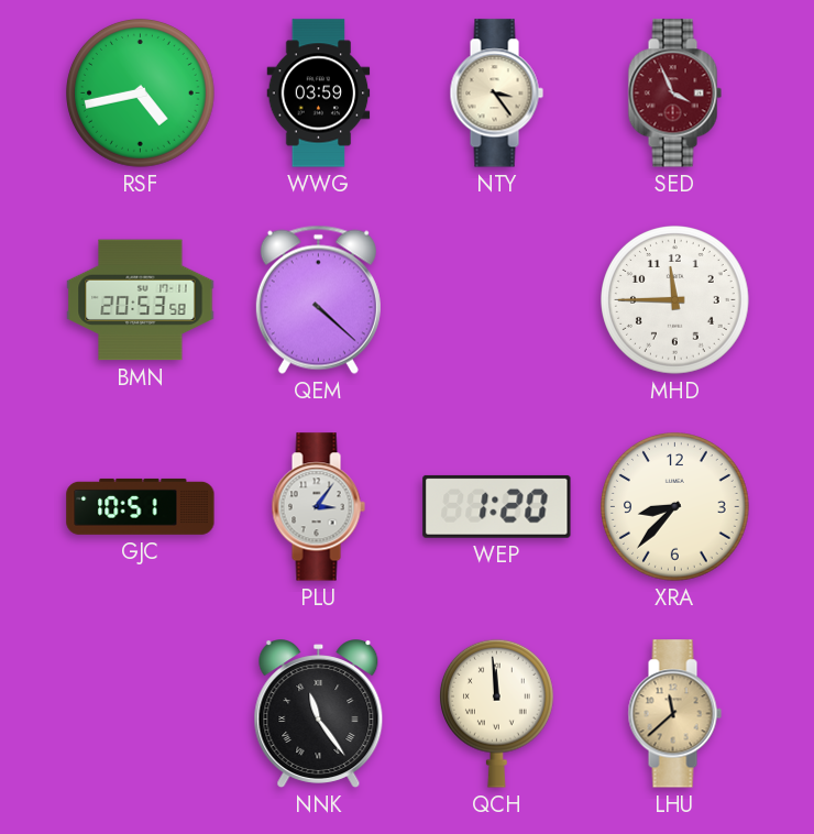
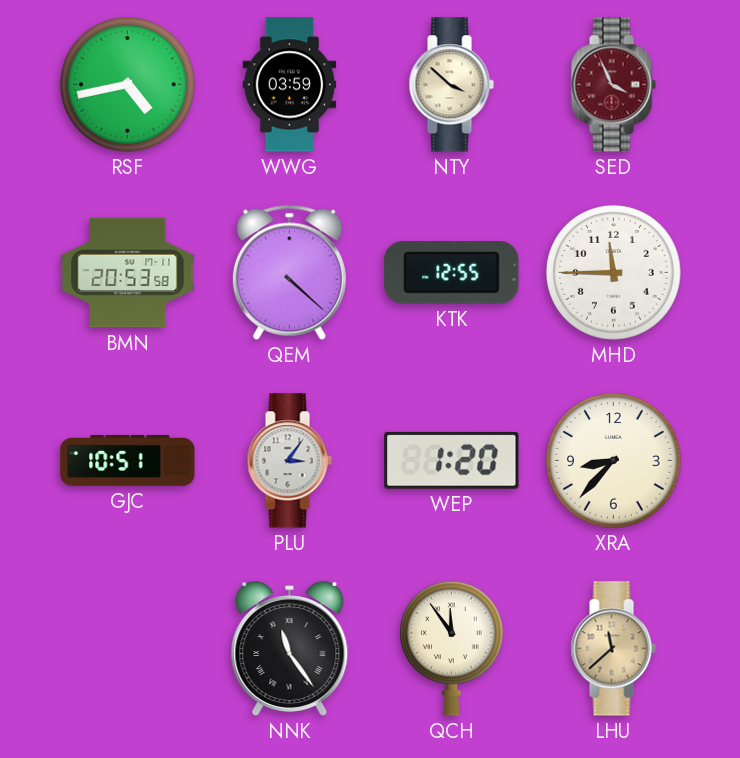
NTY: 3:24 -> 3:52 (451, 85)
KTK: none -> 12:55 (452, 273)
QCH: 11:59 -> 11:54 (451, 648)
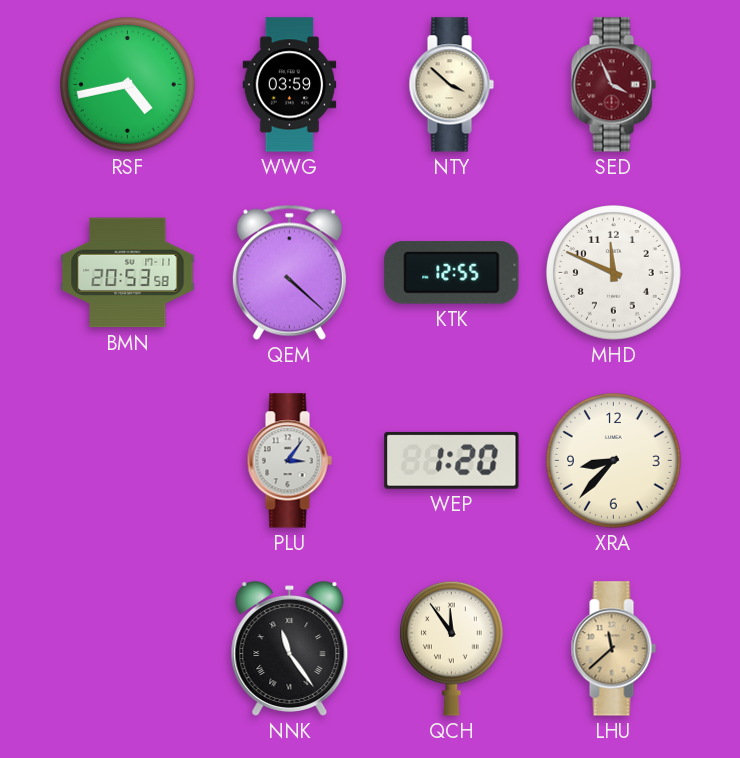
MHD: 11:45 -> 11:49 (614, 273)
GJC: 10:51 -> none (128, 460)
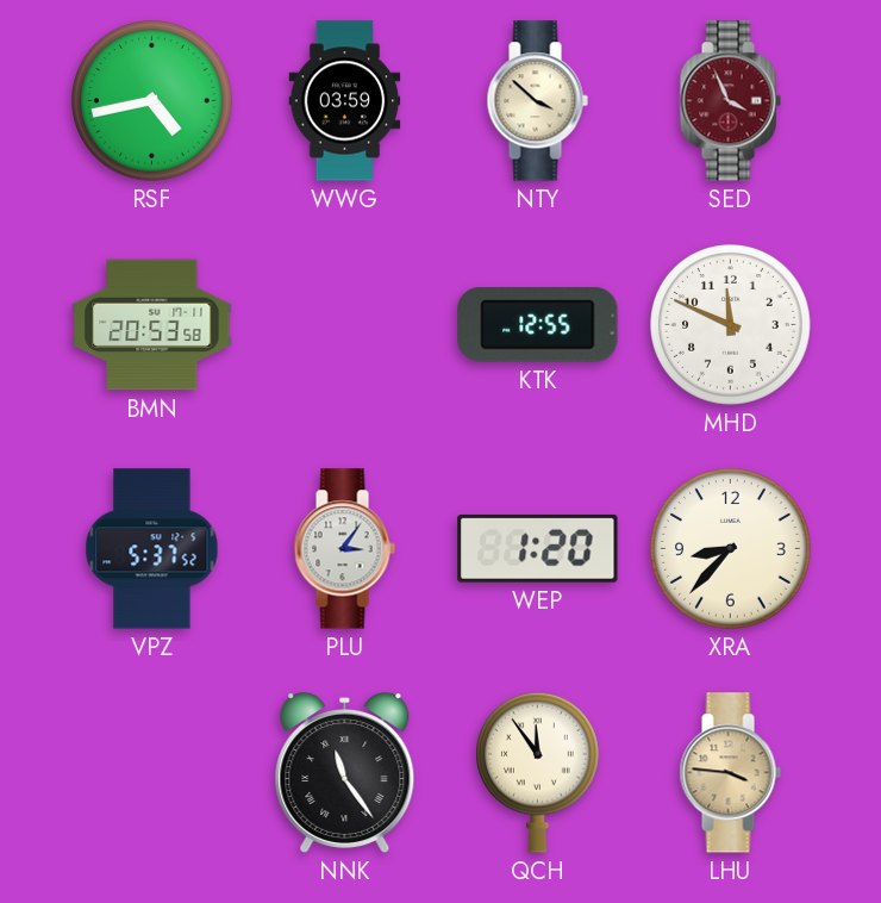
QEM: 4:22 -> none (289, 272)
VPZ: none -> 5:37 (152, 549)
LHU: 11:38 -> 3:46 (730, 773)
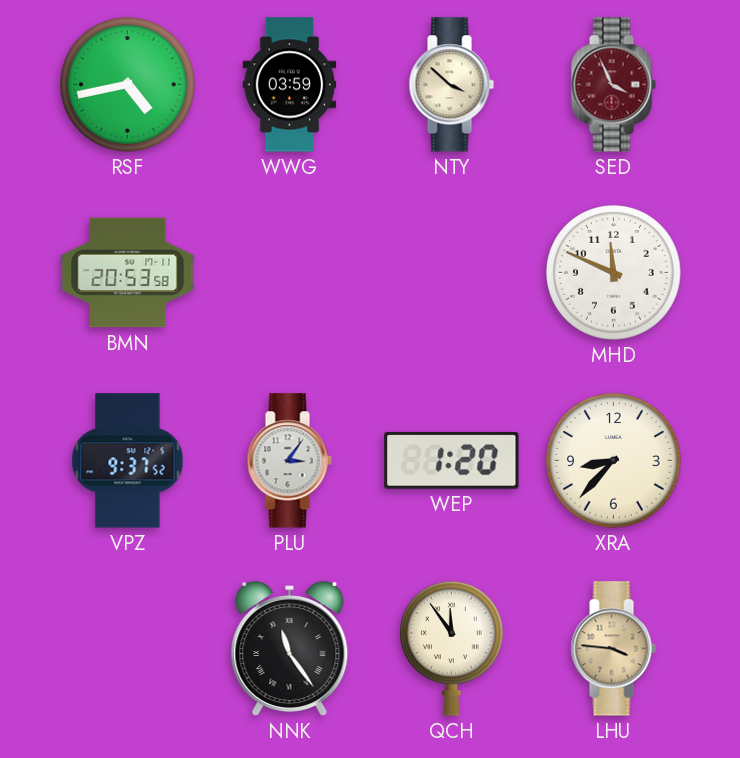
KTK: 12:55 -> none (538, 325)
VPZ: 5:37 -> 9:37 (128, 461)
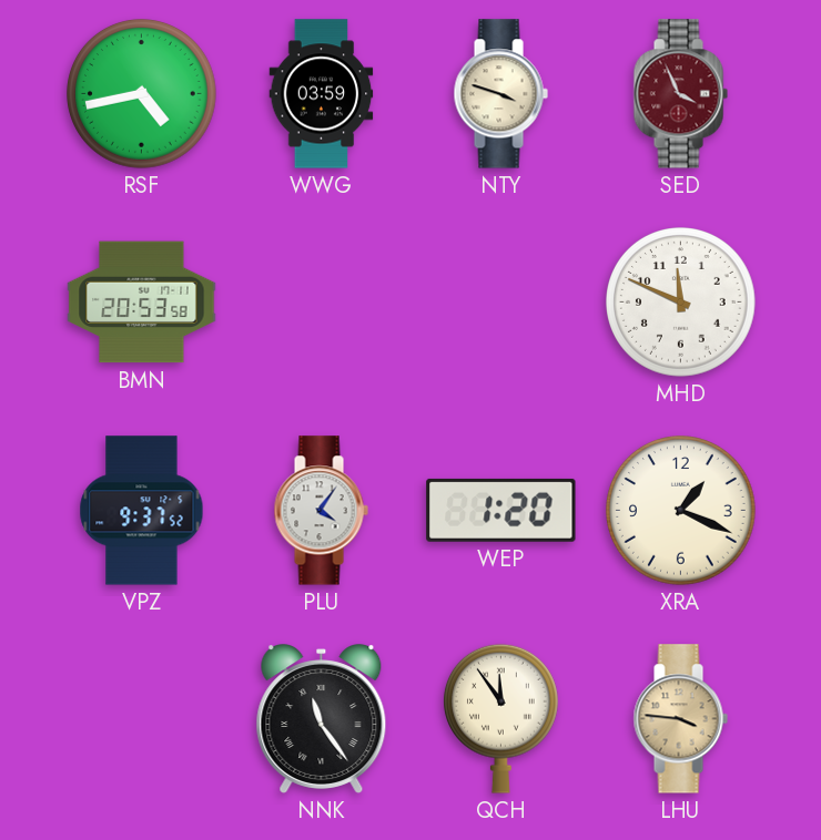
NTY: 3:52 -> 3:48 (500, 94)
PLU: 3:06 -> 4:06 (321, 511)
XRA: 8:37 -> 1:19 (681, 511)
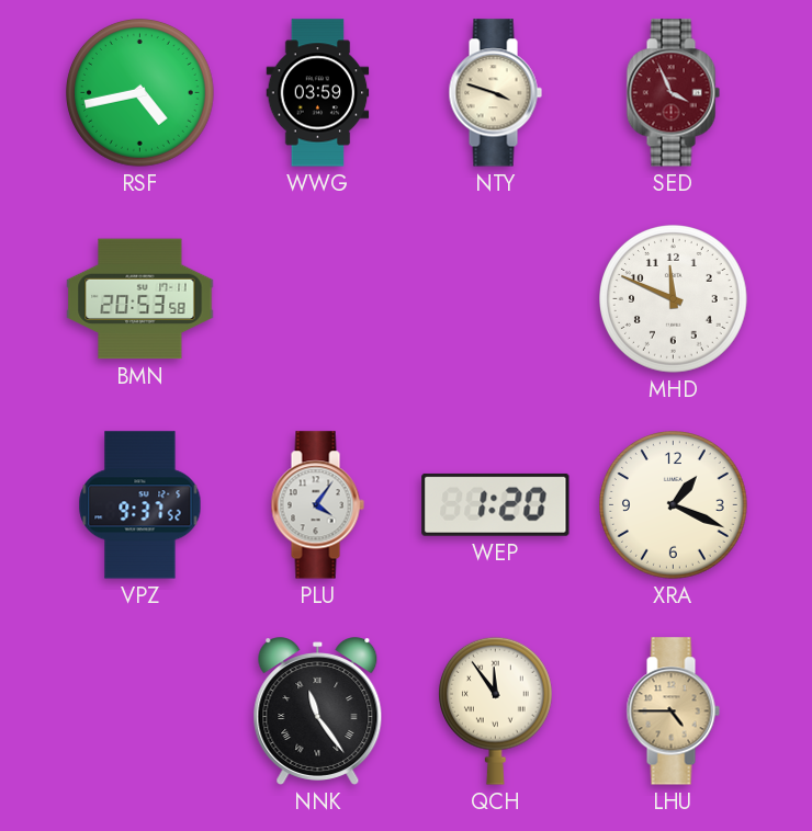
LHU: 3:46 -> 4:45 (673, 712)
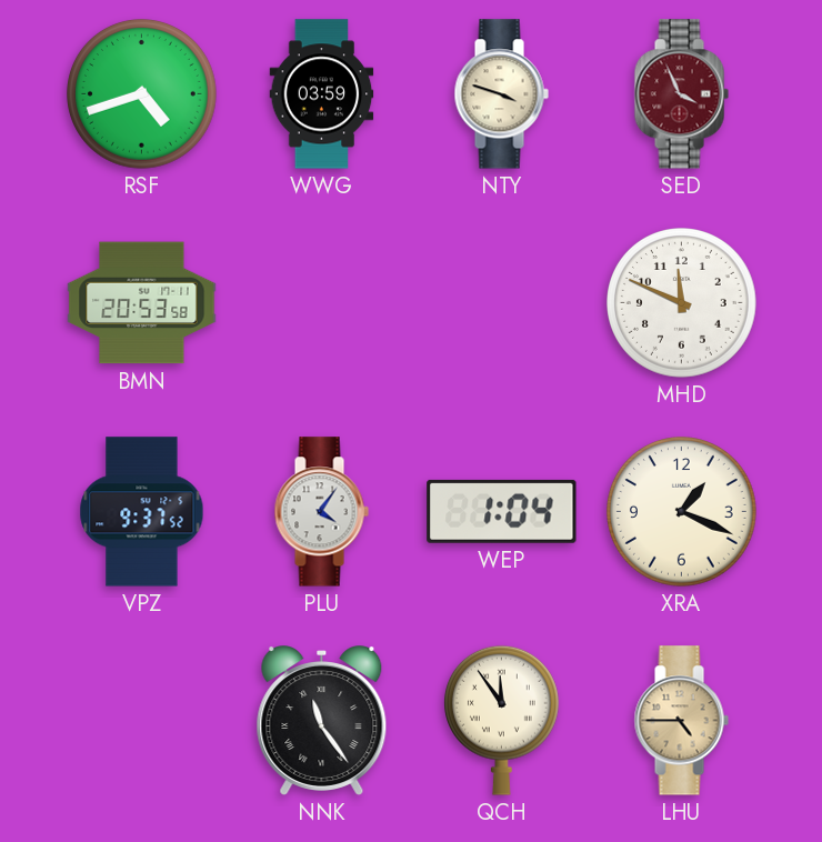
RSF: 4:43 -> 4:42 (142, 94)
WEP: 1:20 -> 1:04 (502, 511)
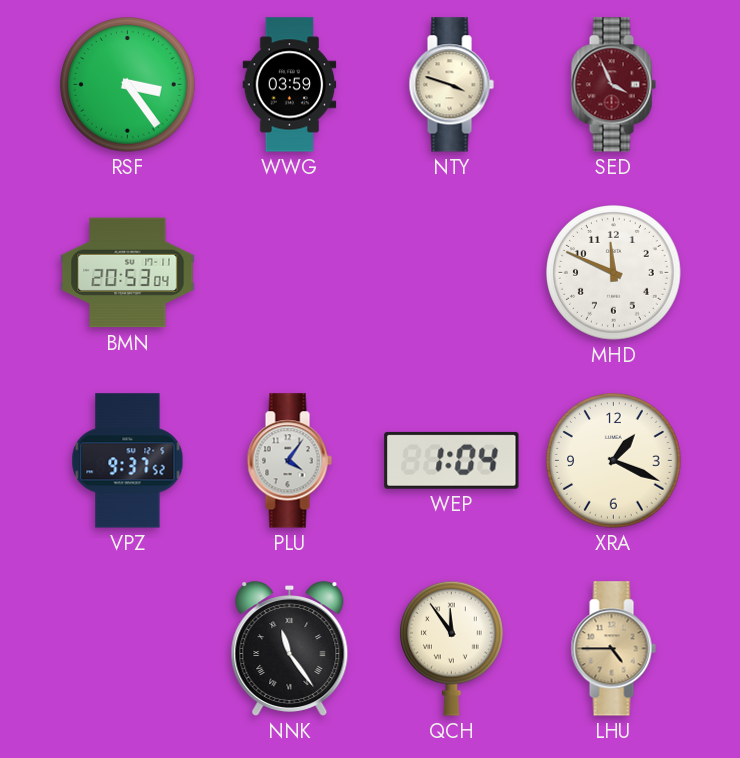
RSF: 4:42 -> 3:24 (128, 85)
BMN: 20:53:58 -> 20:53:04 (128, 273)
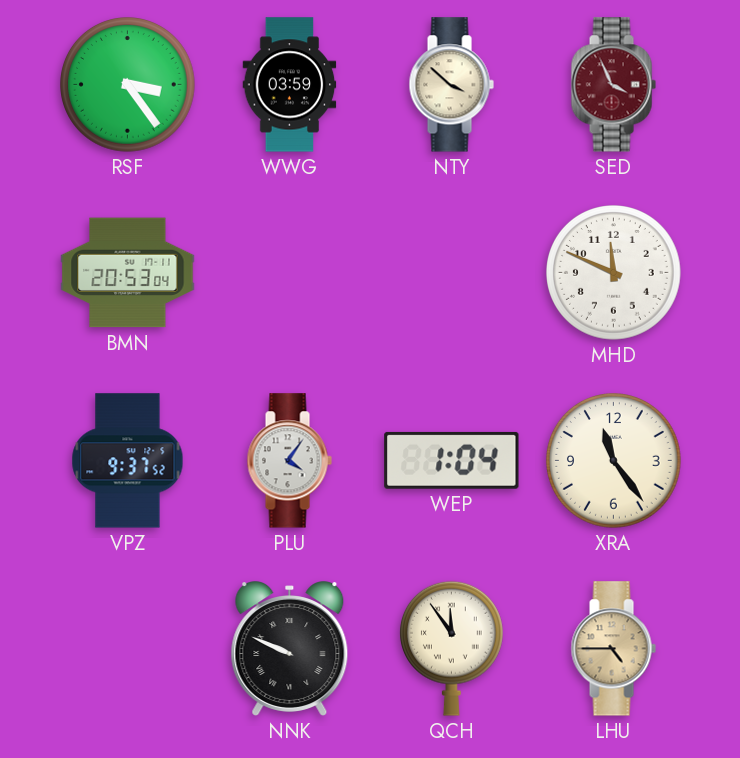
NTY: 3:48 -> 3:52 (451, 85)
XRA: 1:19 -> 11:24 (614, 461)
NNK: 11:24 -> 9:49 (290, 649)
